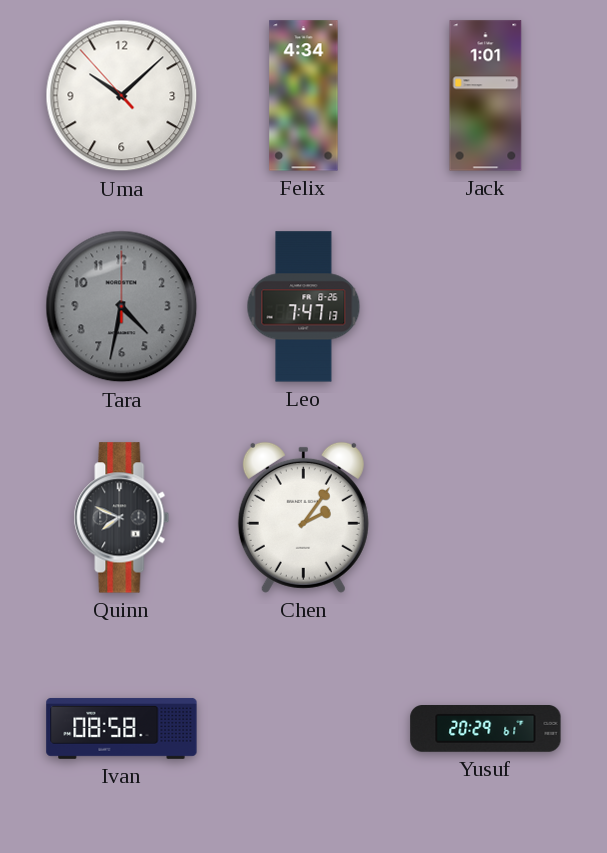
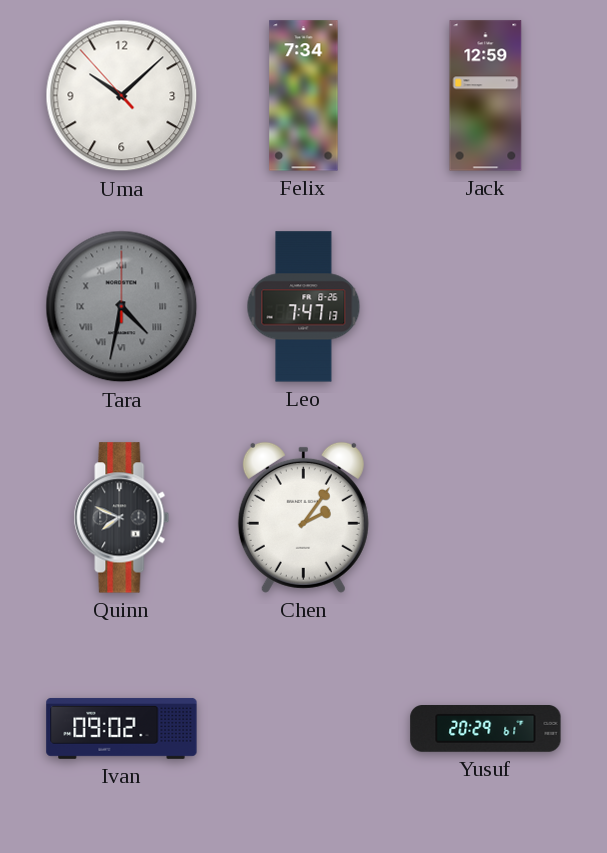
Felix: 4:34 -> 7:34 (304, 96)
Jack: 1:01 -> 12:59 (486, 96)
Tara numerals: Arabic -> Roman (122, 307)
Ivan: 08:58 -> 09:02 (122, 728)
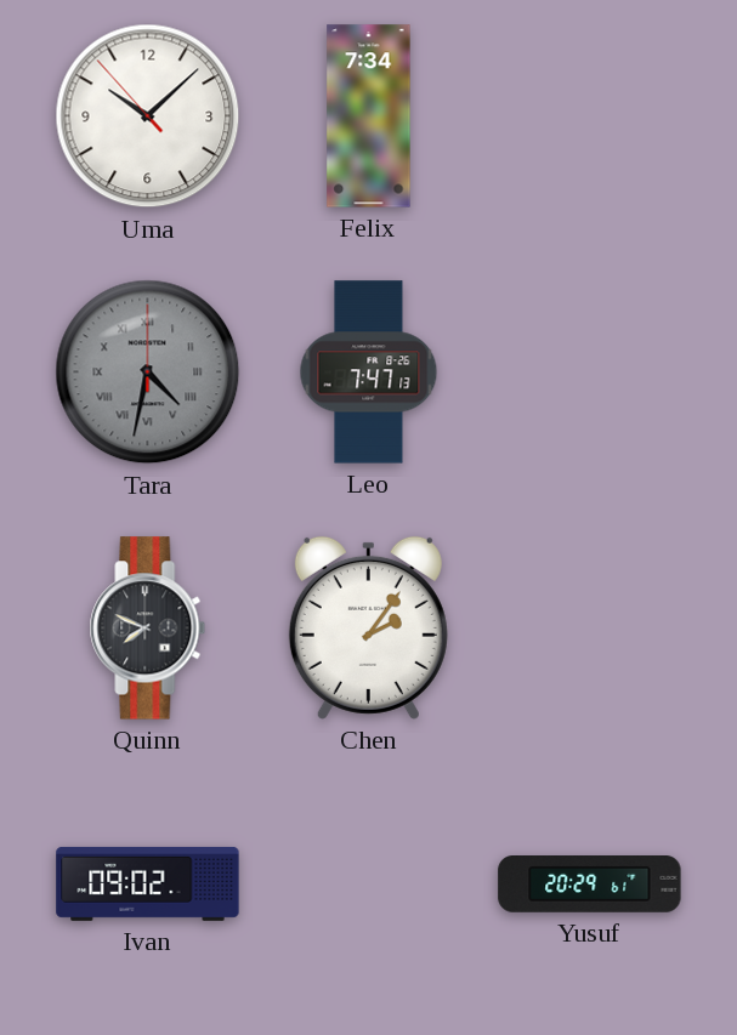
Jack: 12:59 -> none (486, 96)
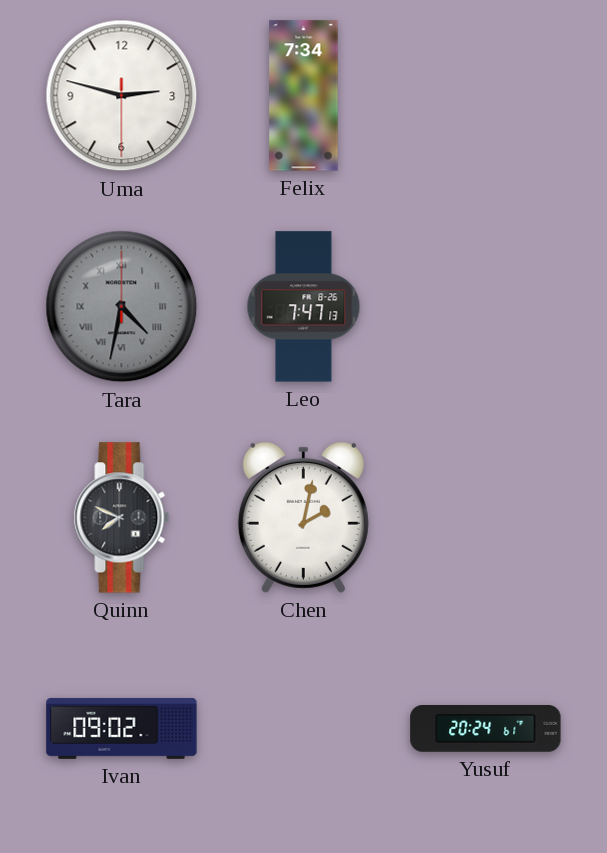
Uma: 10:07 -> 2:47 (122, 96)
Chen: 2:06 -> 2:02 (303, 517)
Yusuf: 20:29 -> 20:24 (486, 729)
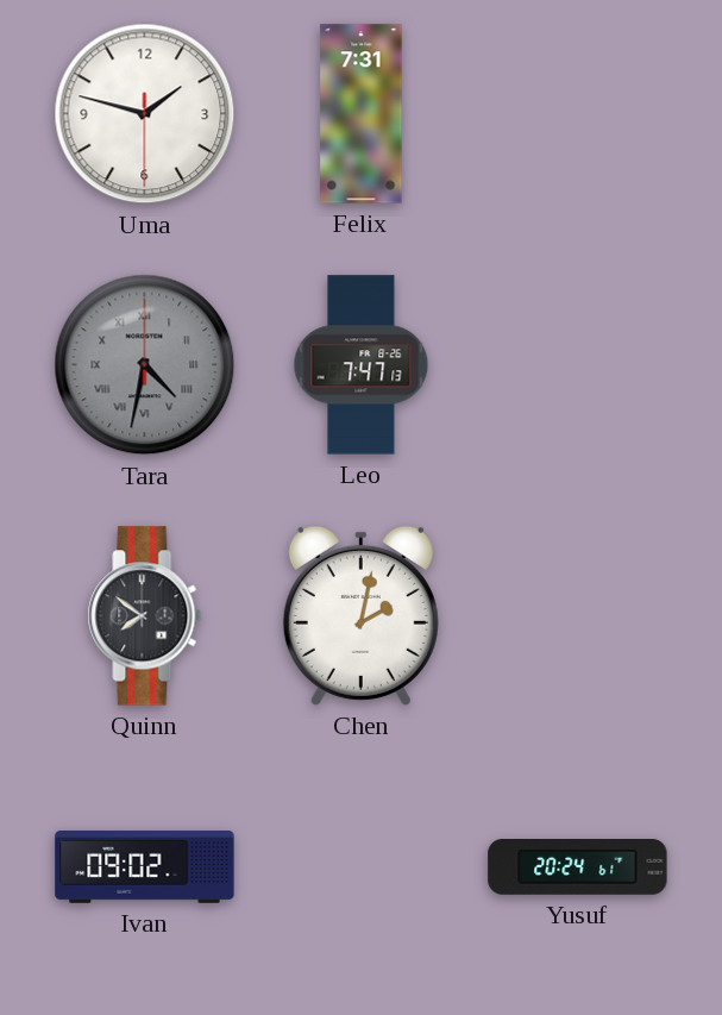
Uma: 2:47 -> 1:47 (145, 114)
Felix: 7:34 -> 7:31 (362, 114)
Quinn: 7:49 -> 7:51 (145, 616)
